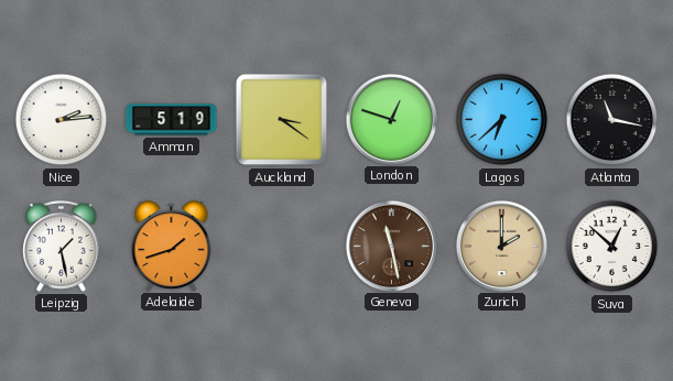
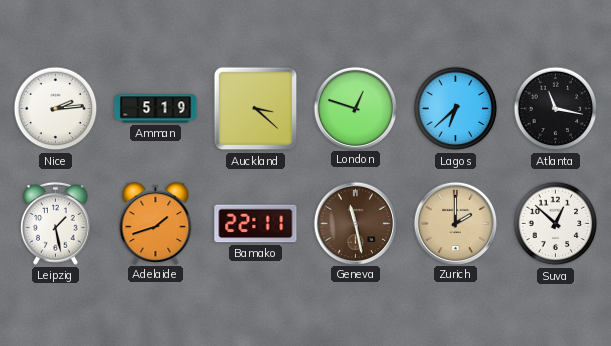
Auckland: 3:21 -> 3:22 (256, 109)
Bamako: none -> 22:11 (256, 224)
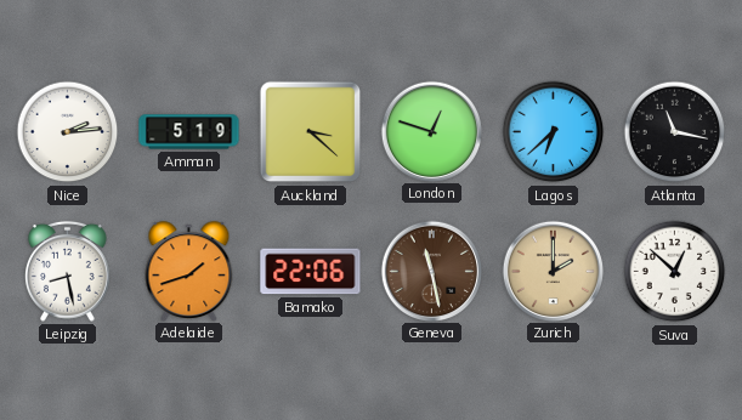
Leipzig: 1:28 -> 8:28 (68, 271)
Bamako: 22:11 -> 22:06 (311, 272)
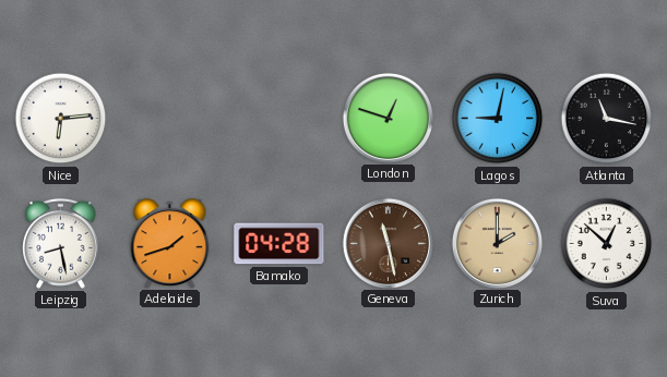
Nice: 2:14 -> 6:14 (61, 119)
Amman: 5:19 -> none (189, 132)
Auckland: 3:22 -> none (311, 132)
Lagos: 6:38 -> 9:02 (498, 119)
Bamako: 22:06 -> 04:28 (279, 244)
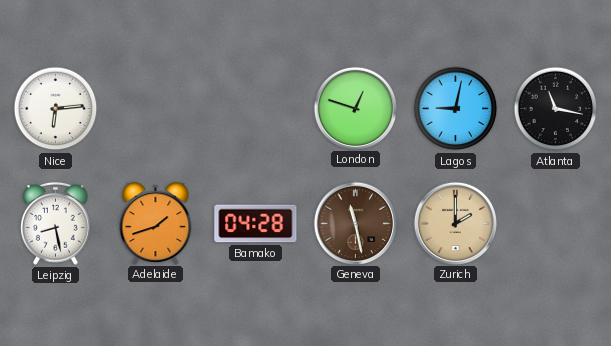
Suva: 12:52 -> none (607, 244)
